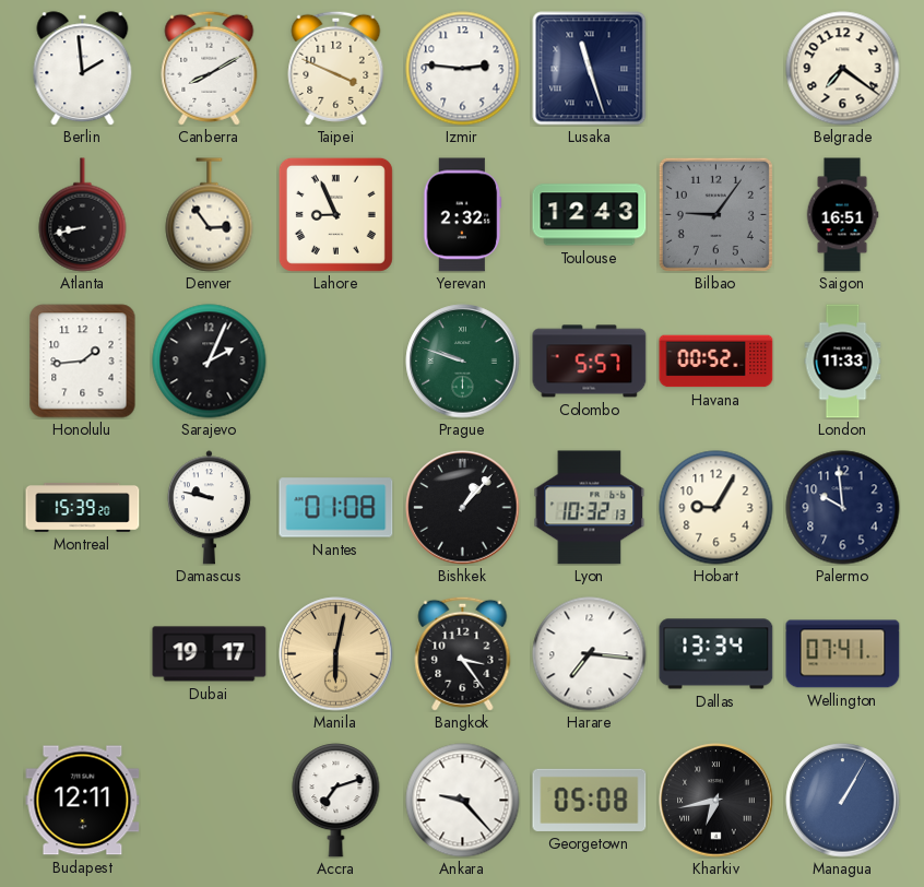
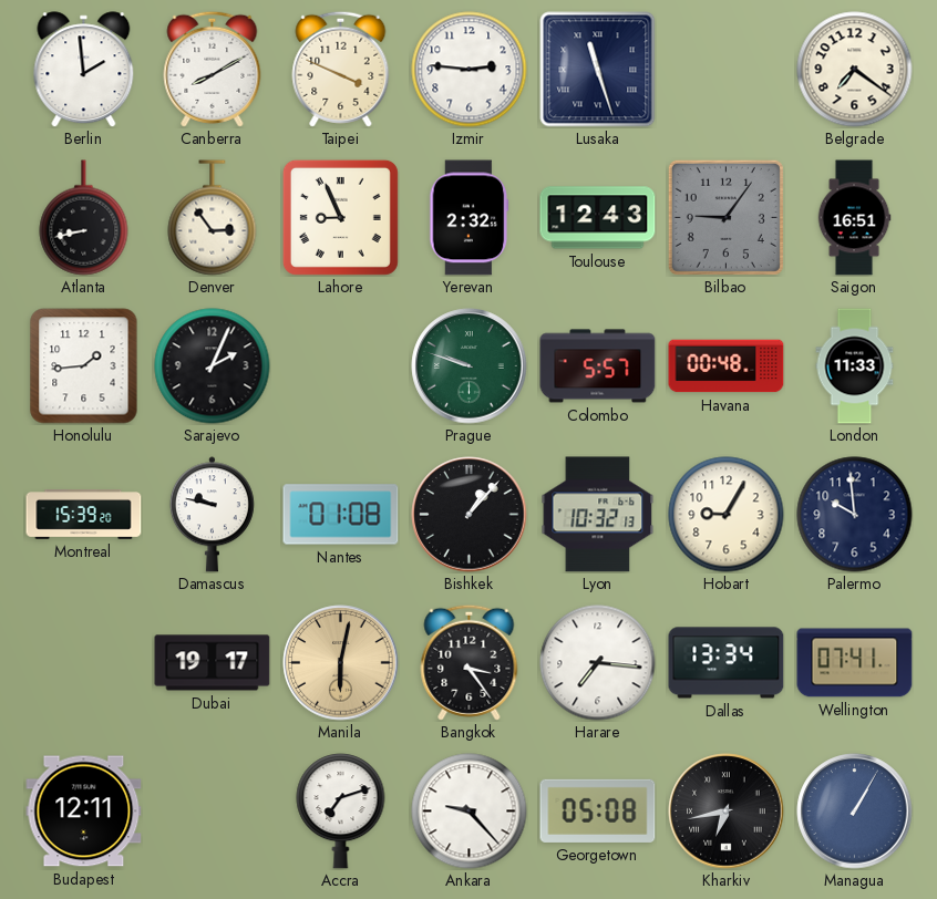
Havana: 00:52 -> 00:48 (727, 366)
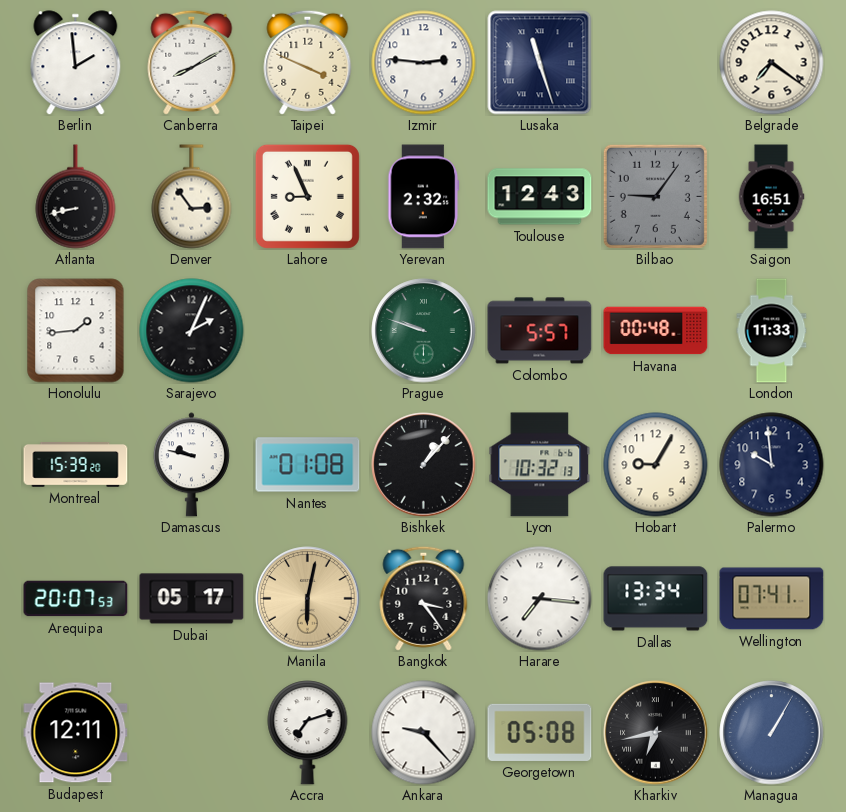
Arequipa: none -> 20:07 (76, 599)
Dubai: 19:17 -> 05:17 (192, 599)
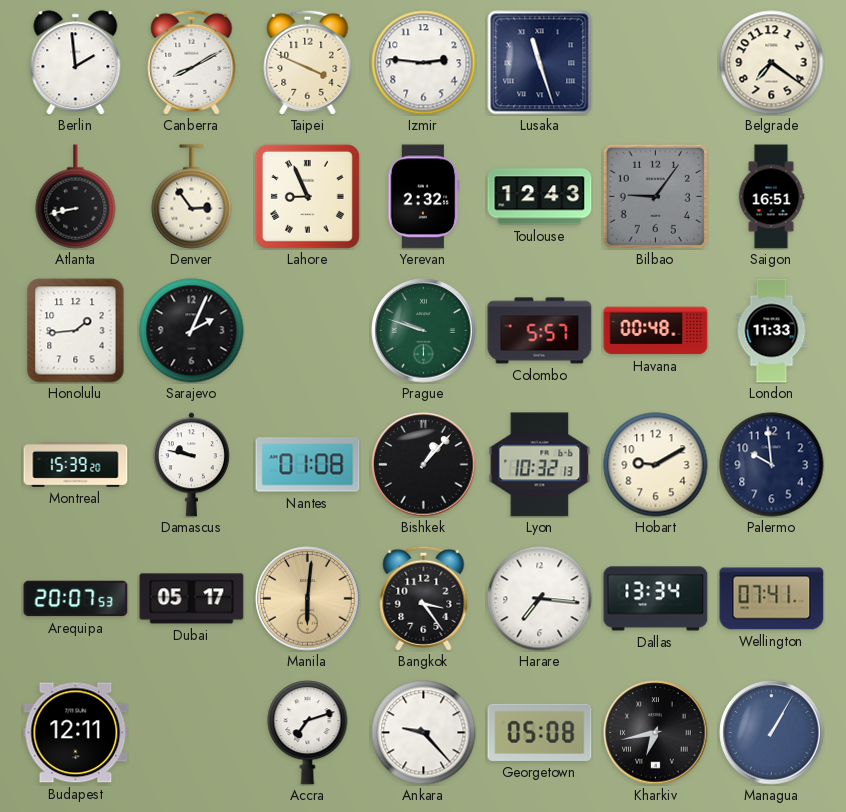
Hobart: 9:05 -> 9:10 (656, 465)
Manila: 6:02 -> 6:01 (308, 599)
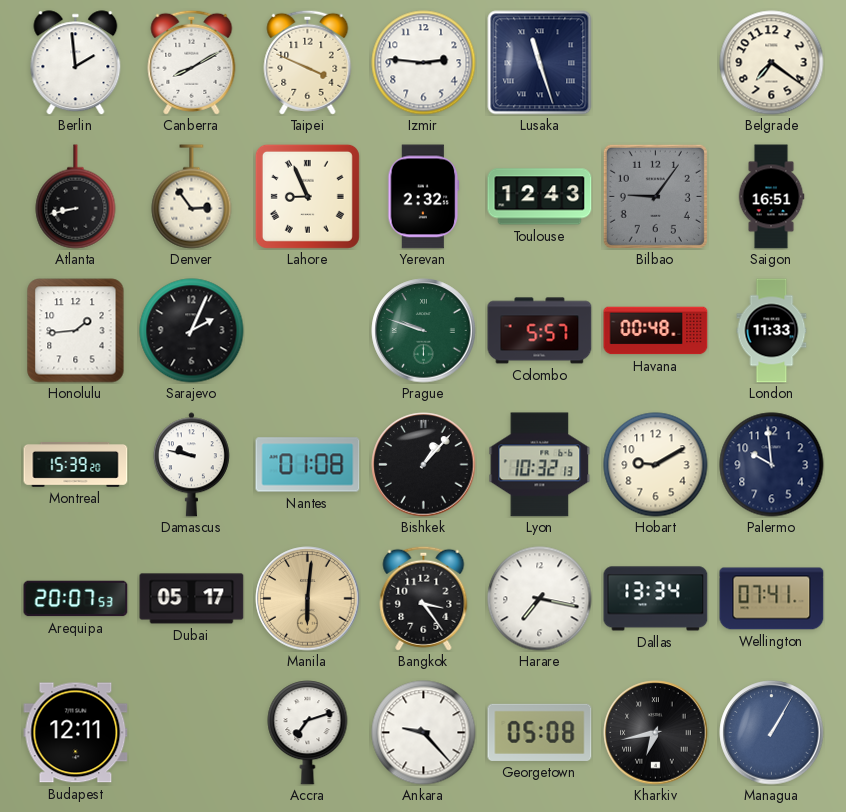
Harare: 7:16 -> 7:17 (540, 599)
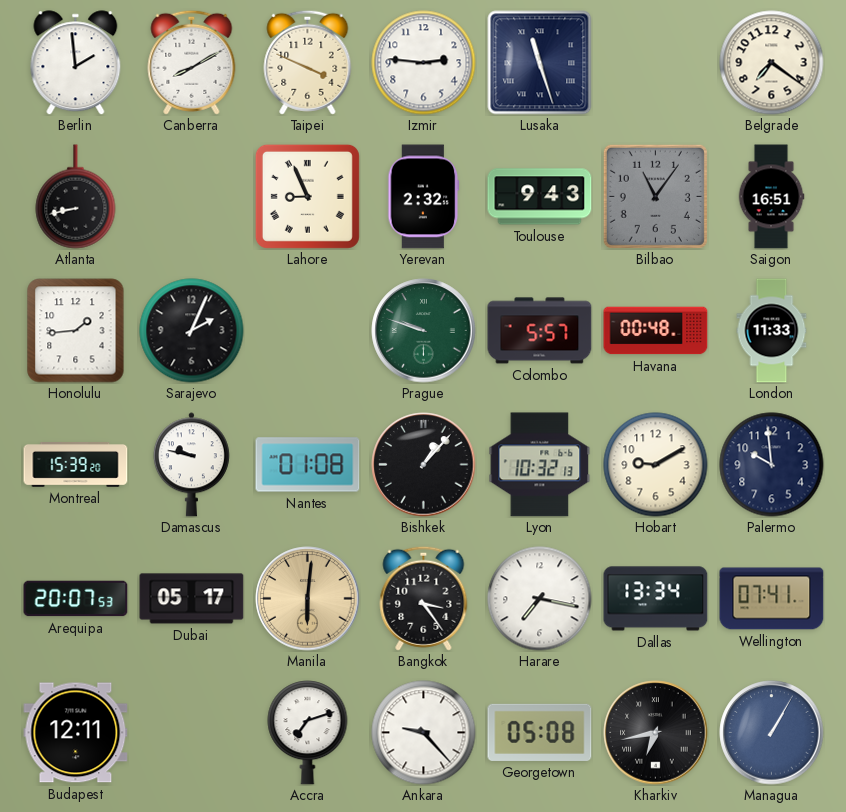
Denver: 2:54 -> none (192, 197)
Toulouse: 12:43 -> 9:43 (540, 197)
Bilbao: 9:06 -> 11:06 (655, 196)
